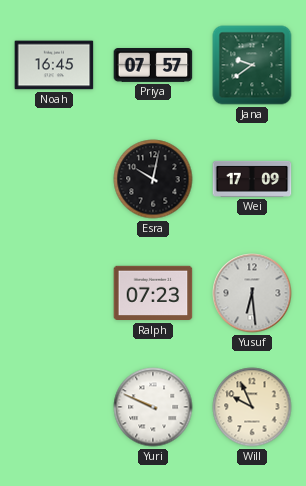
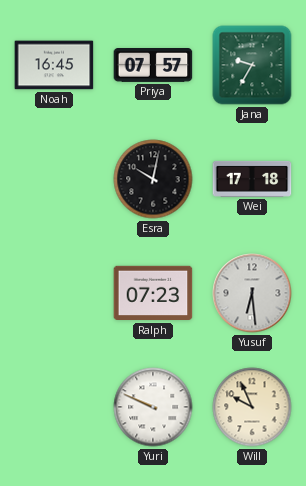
Jana: 9:39 -> 9:35 (252, 65)
Wei: 17:09 -> 17:18 (252, 179)
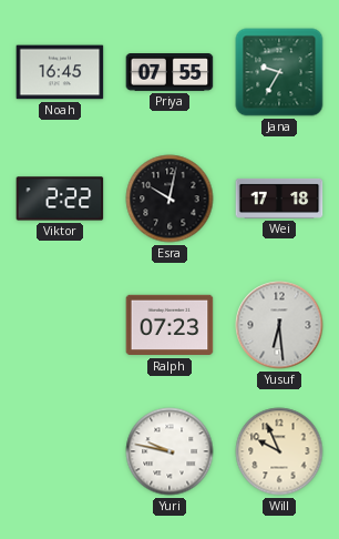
Priya: 07:57 -> 07:55 (169, 73)
Viktor: none -> 2:22 (60, 199)
Yuri: 9:49 -> 9:47 (169, 451)
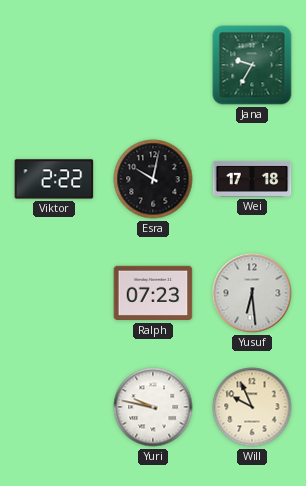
Noah: 16:45 -> none (60, 72)
Priya: 07:55 -> none (169, 73)
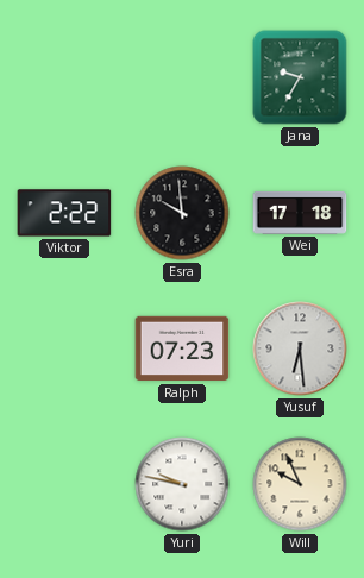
Esra: 10:02 -> 9:59 (182, 213)
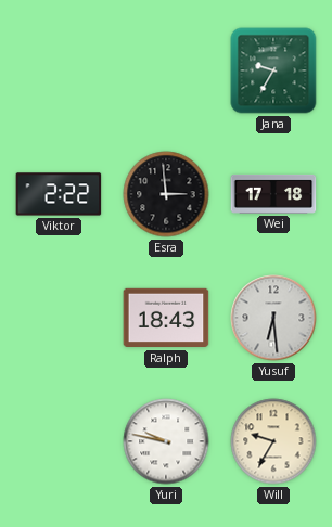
Esra: 9:59 -> 2:59 (166, 194)
Ralph: 07:23 -> 18:43 (166, 318)
Will: 9:56 -> 9:35 (273, 441)
